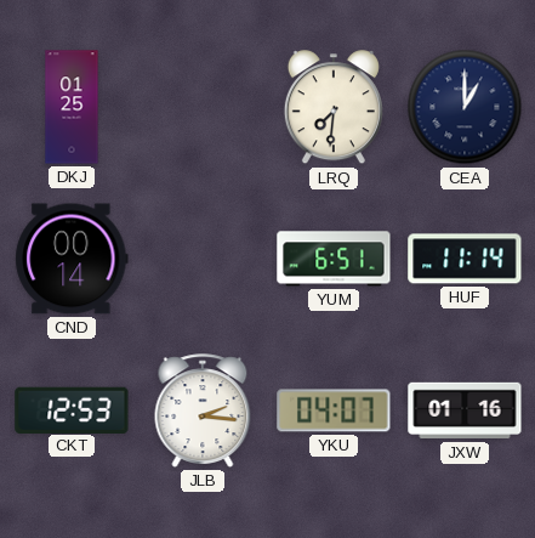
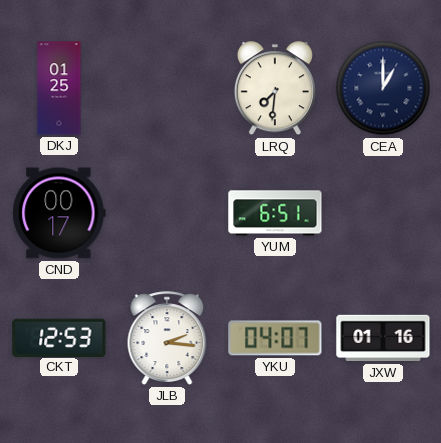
CND: 00:14 -> 00:17 (59, 213)
HUF: 11:14 -> none (465, 259)
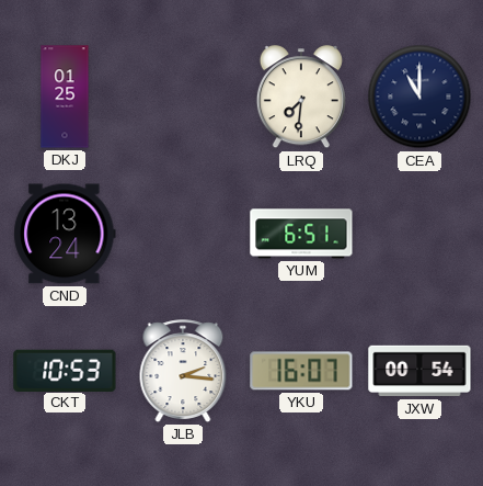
CEA: 1:00 -> 11:00 (419, 97)
CND: 00:17 -> 13:24 (65, 234)
CKT: 12:53 -> 10:53 (65, 370)
YKU: 04:07 -> 16:07 (301, 371)
JXW: 01:16 -> 00:54 (419, 371)
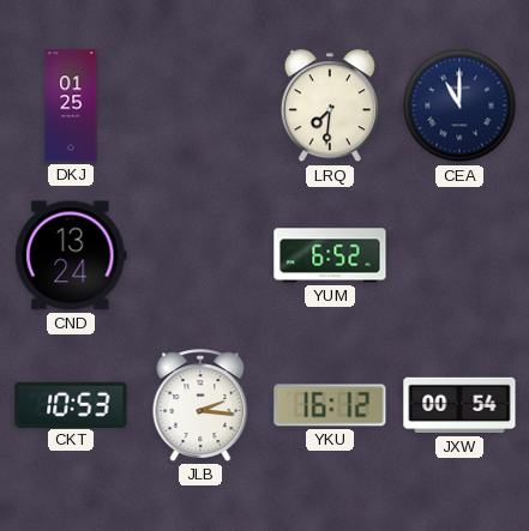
YUM: 6:51 -> 6:52 (330, 255)
YKU: 16:07 -> 16:12 (330, 405)
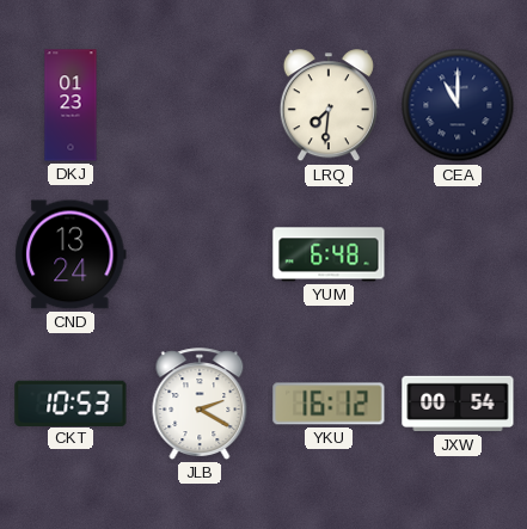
DKJ: 01:25 -> 01:23 (71, 105)
YUM: 6:52 -> 6:48 (329, 254)
JLB: 2:16 -> 2:20 (200, 404)
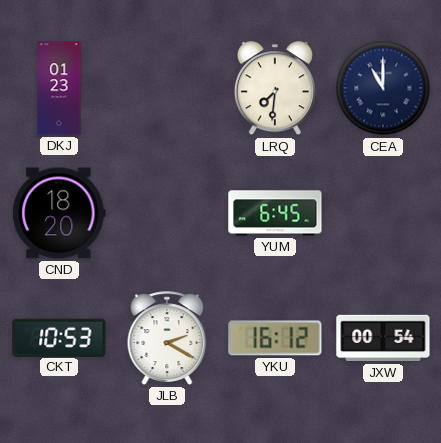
CND: 13:24 -> 18:20 (59, 213)
YUM: 6:48 -> 6:45 (275, 213)
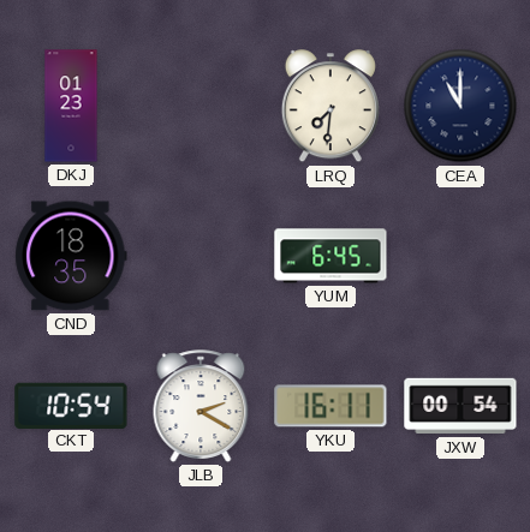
CND: 18:20 -> 18:35 (71, 256)
CKT: 10:53 -> 10:54 (71, 405)
YKU: 16:12 -> 16:11 (330, 406)
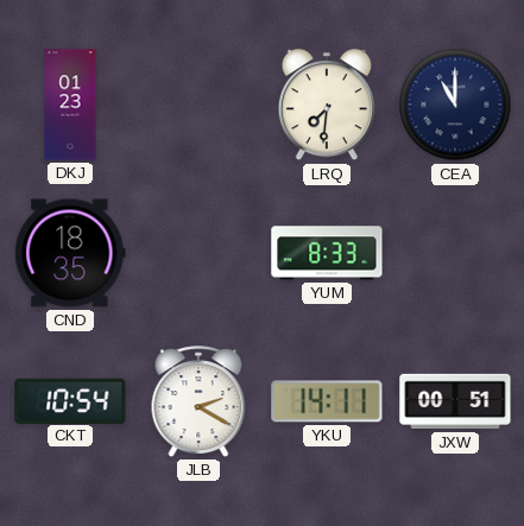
YUM: 6:45 -> 8:33 (327, 253)
YKU: 16:11 -> 14:11 (327, 401)
JXW: 00:54 -> 00:51 (455, 401)
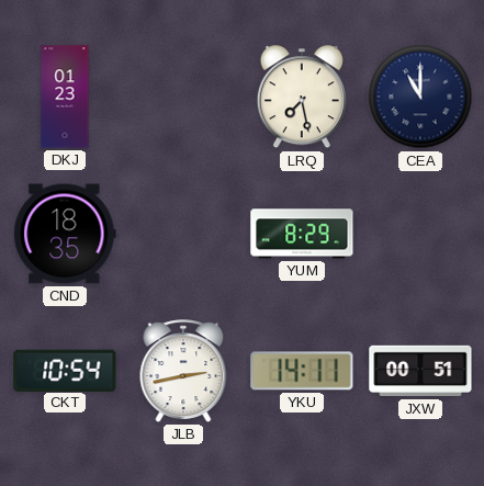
LRQ: 7:31 -> 7:28 (302, 98)
YUM: 8:33 -> 8:29 (302, 234)
JLB: 2:20 -> 2:43 (183, 371)
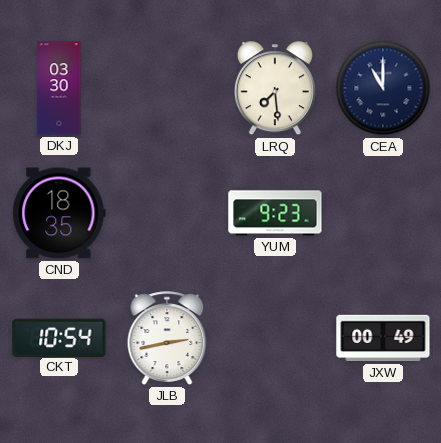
DKJ: 01:23 -> 03:30 (59, 88)
LRQ: 7:28 -> 7:29 (275, 89)
YUM: 8:29 -> 9:23 (275, 213)
YKU: 14:11 -> none (302, 371)
JXW: 00:51 -> 00:49 (383, 338)
